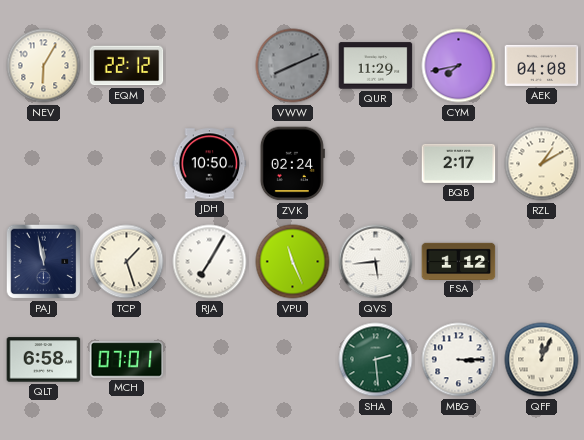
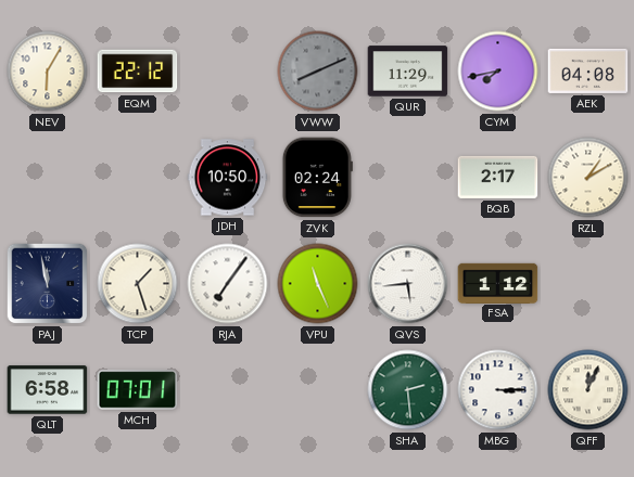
RJA: 7:05 -> 7:06 (228, 284)
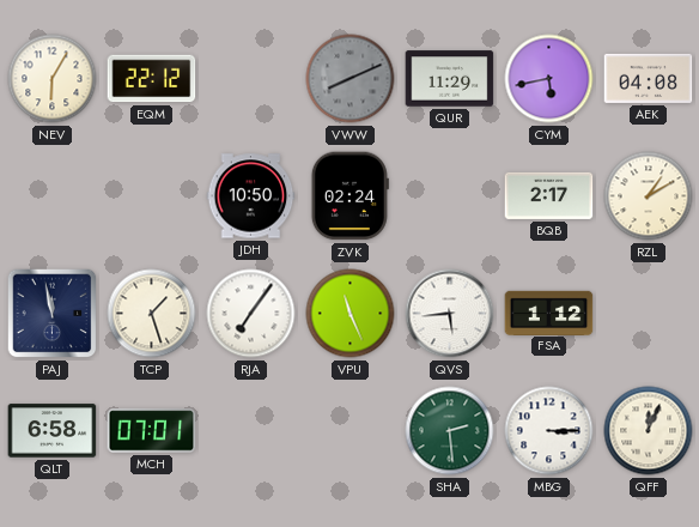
CYM: 7:43 -> 5:43 (549, 79)
